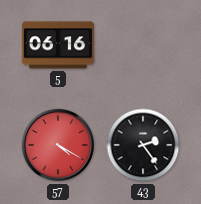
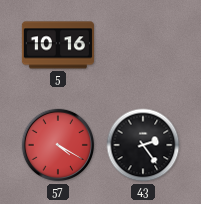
5: 06:16 -> 10:16 (58, 45)
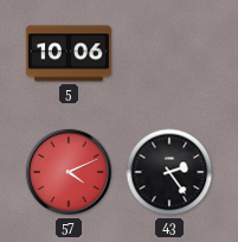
5: 10:16 -> 10:06 (69, 53)
57: 4:20 -> 4:11 (69, 172)
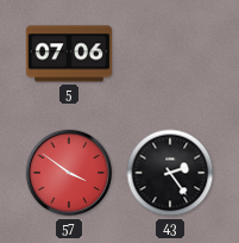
5: 10:06 -> 07:06 (69, 54)
57: 4:11 -> 3:51 (69, 173)
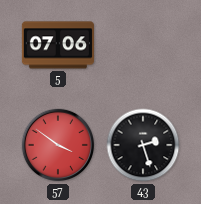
43: 2:24 -> 2:27 (143, 145)
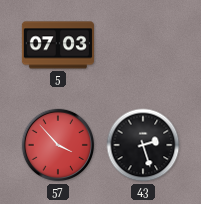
5: 07:06 -> 07:03 (58, 45)
57: 3:51 -> 3:53 (58, 145)
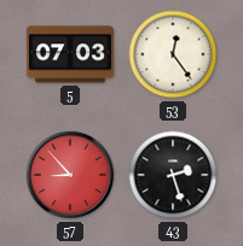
53: none -> 12:24 (173, 54)
57: 3:53 -> 8:53 (70, 175)
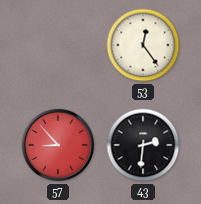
5: 07:03 -> none (70, 54)
43: 2:27 -> 2:31 (143, 145)
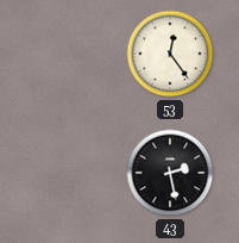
57: 8:53 -> none (58, 145)
43: 2:31 -> 2:28 (170, 173)
